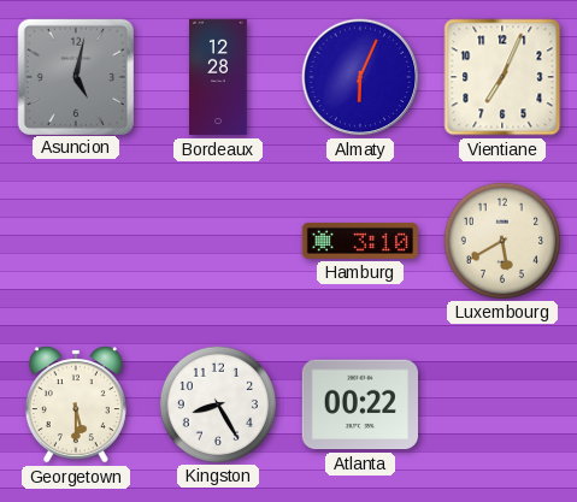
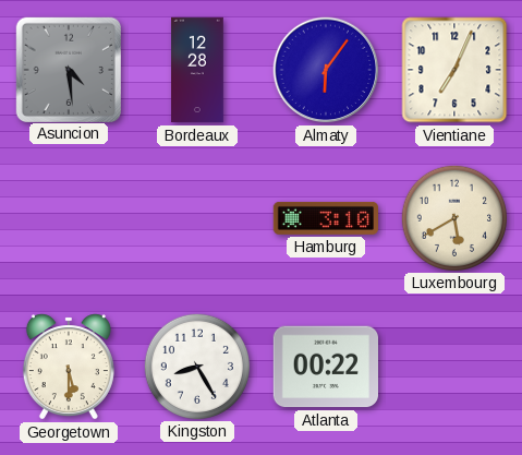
Asuncion: 5:02 -> 4:29 (68, 69)
Almaty: 6:04 -> 6:06 (326, 70)
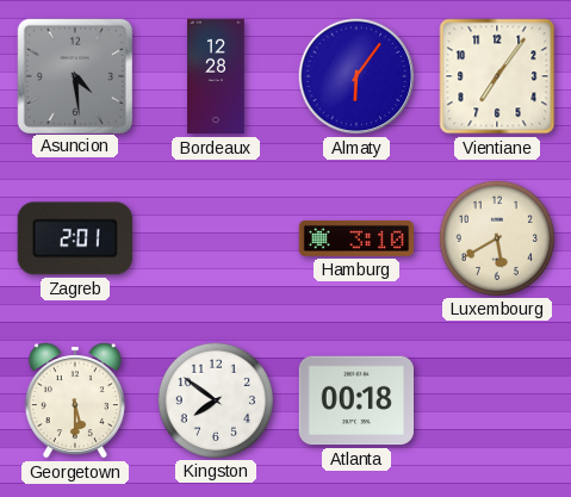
Vientiane: 7:04 -> 7:06 (497, 76)
Zagreb: none -> 2:01 (75, 238)
Kingston: 8:25 -> 7:51 (215, 399)
Atlanta: 00:22 -> 00:18 (355, 400)
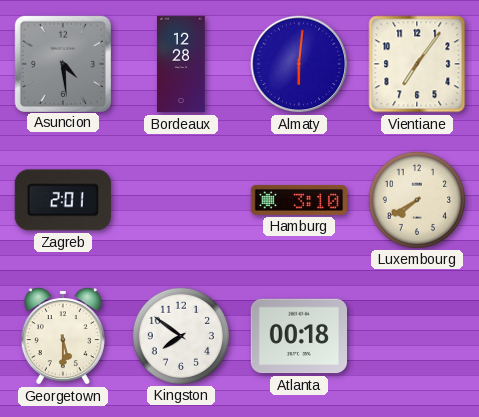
Almaty: 6:06 -> 6:01 (299, 64)
Luxembourg: 5:40 -> 7:40 (416, 199)
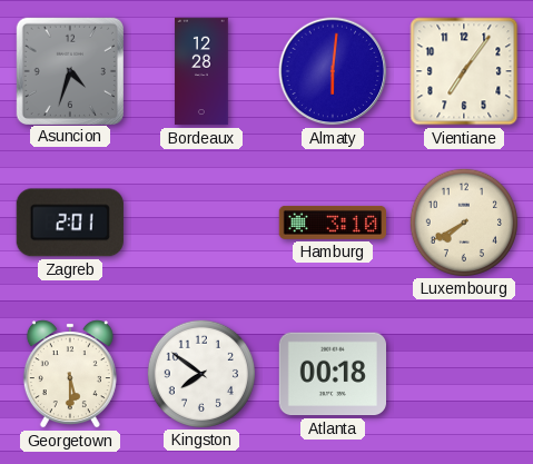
Asuncion: 4:29 -> 4:33 (69, 70)
